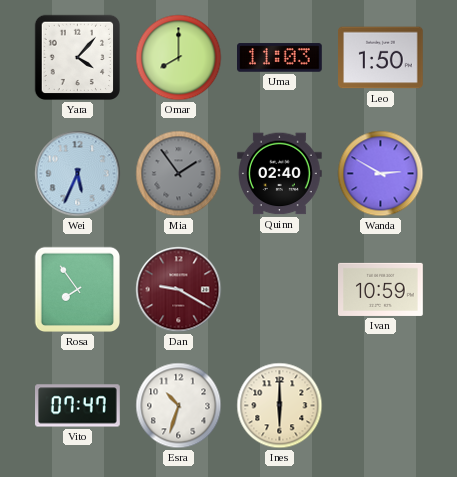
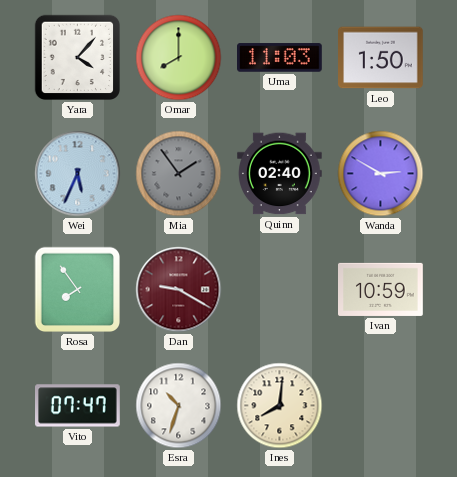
Ines: 6:00 -> 8:01 (280, 406)
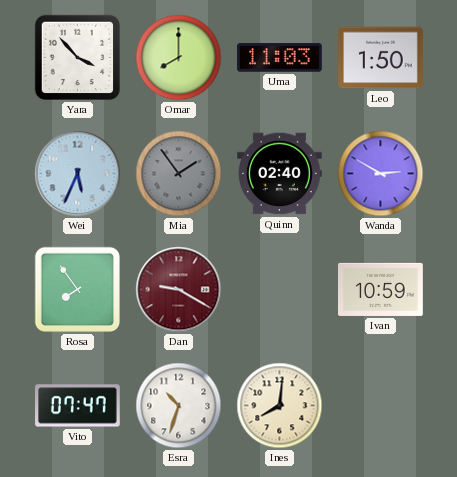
Yara: 4:07 -> 3:53 (78, 58)
